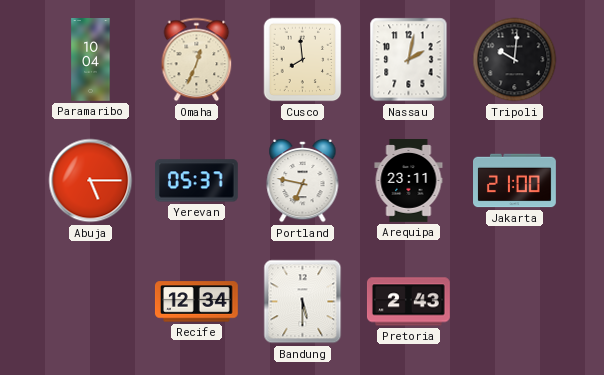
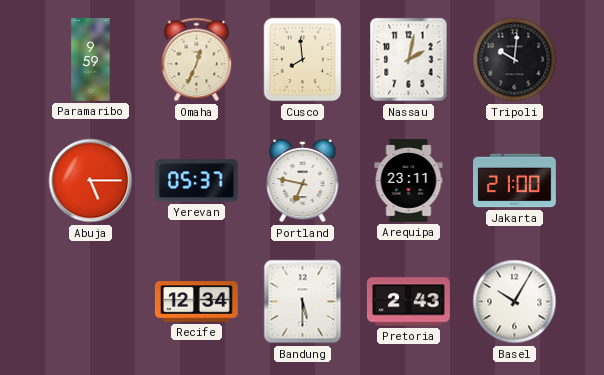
Paramaribo: 10:04 -> 9:59 (91, 60)
Basel: none -> 10:05 (515, 302)
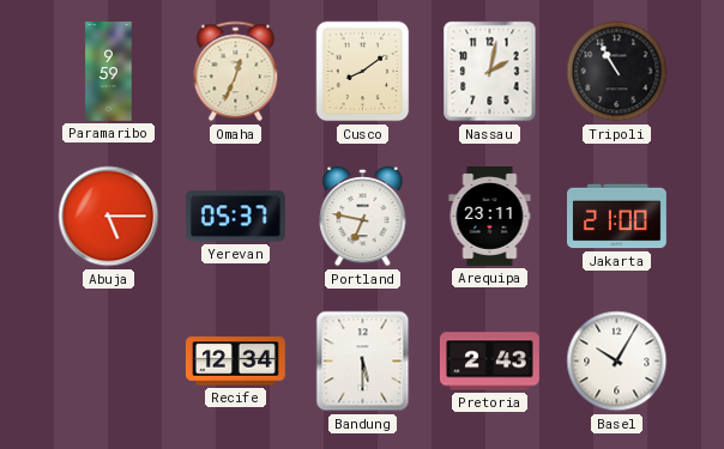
Cusco: 7:59 -> 8:09 (363, 72)
Tripoli: 10:01 -> 10:55 (617, 72)
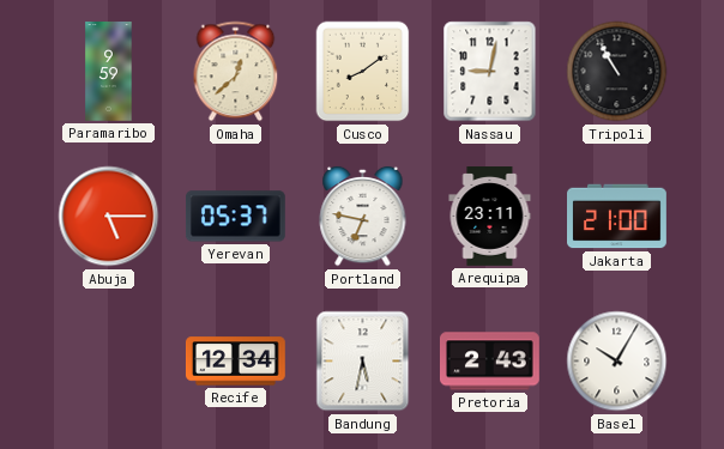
Omaha: 12:34 -> 12:38 (236, 72)
Nassau: 2:02 -> 9:02 (490, 72)
Bandung: 5:30 -> 5:32 (363, 362)
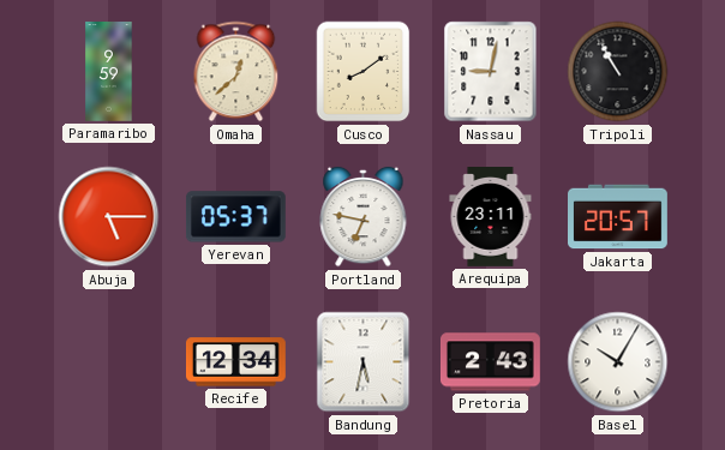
Jakarta: 21:00 -> 20:57 (618, 217)
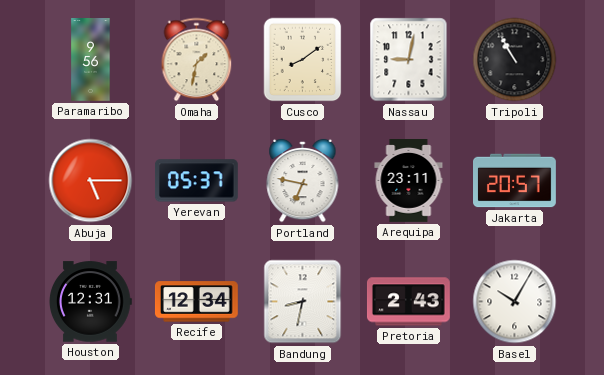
Paramaribo: 9:59 -> 9:56 (91, 60)
Omaha: 12:38 -> 1:32 (197, 60)
Houston: none -> 12:31 (91, 302)
Bandung: 5:32 -> 8:32 (303, 302)
